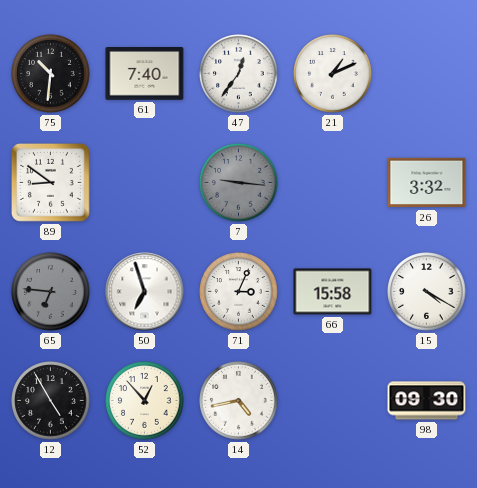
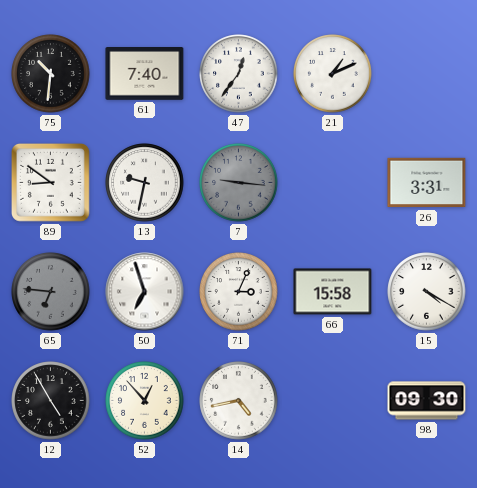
13: none -> 9:32 (145, 183)
26: 3:32 -> 3:31 (427, 183)
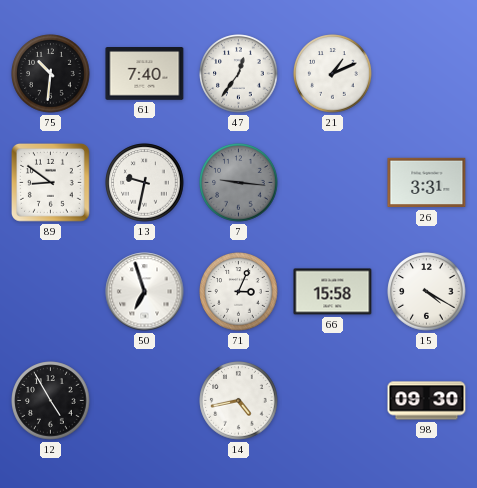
65: 6:46 -> none (51, 292)
52: 12:53 -> none (145, 401)
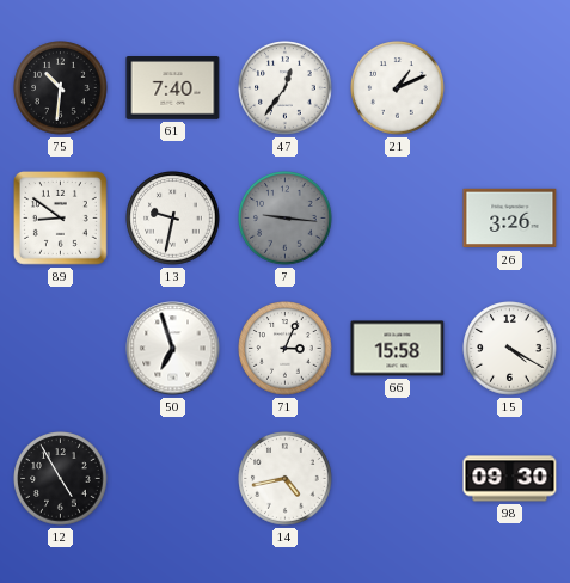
26: 3:31 -> 3:26 (510, 219)
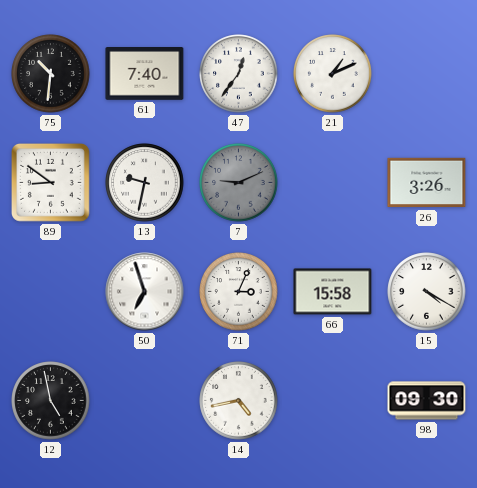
7: 9:16 -> 9:11 (239, 183)
12: 4:55 -> 4:58 (51, 401)
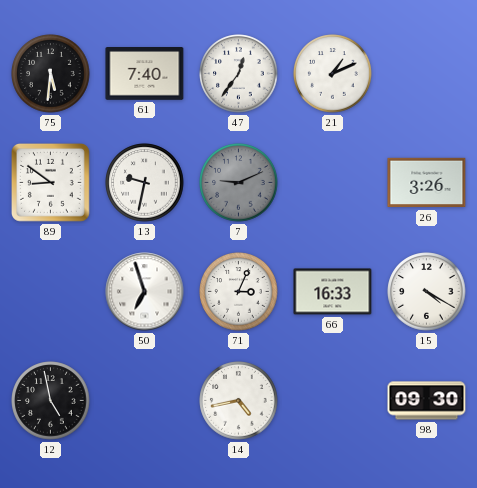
75: 10:31 -> 5:31 (51, 74)
66: 15:58 -> 16:33 (333, 292)
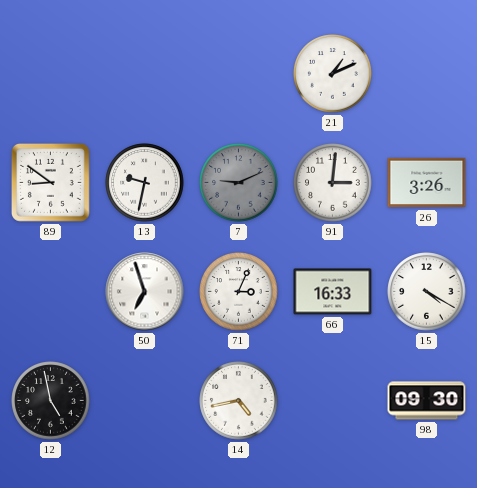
75: 5:31 -> none (51, 74)
61: 7:40 -> none (145, 74)
47: 12:36 -> none (239, 74)
91: none -> 3:01 (333, 183)
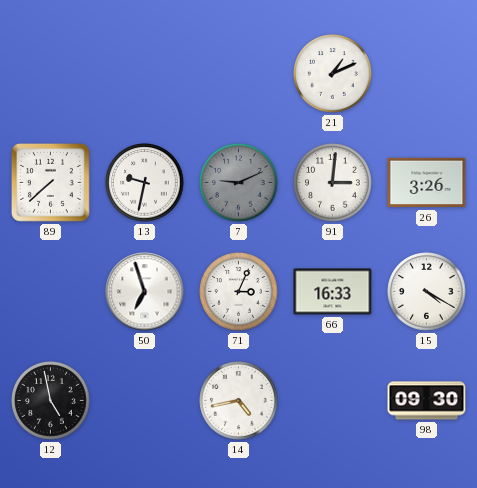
89: 8:51 -> 7:38 (51, 183)
